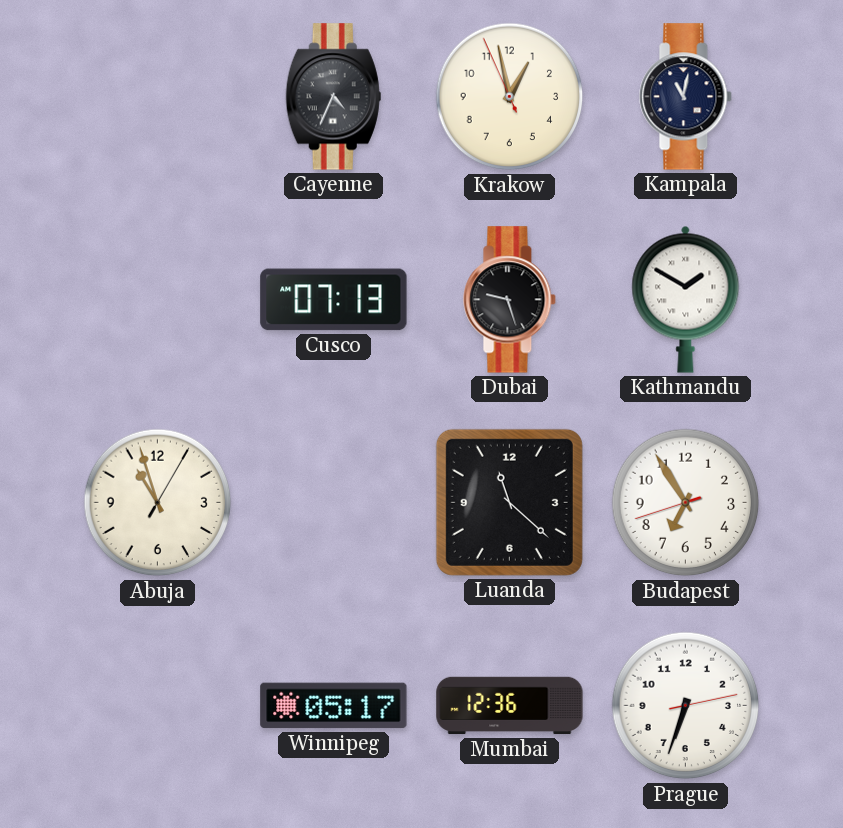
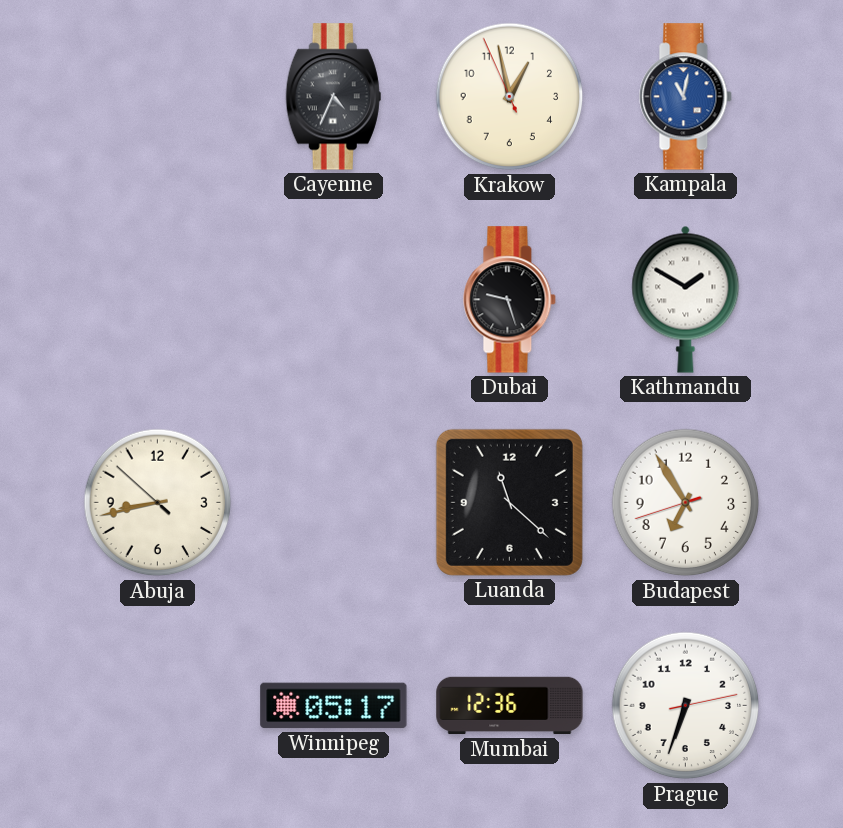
Kampala dial: navy -> blue (686, 97)
Cusco: 07:13 -> none (334, 300)
Abuja: 10:57 -> 8:42 (158, 503)
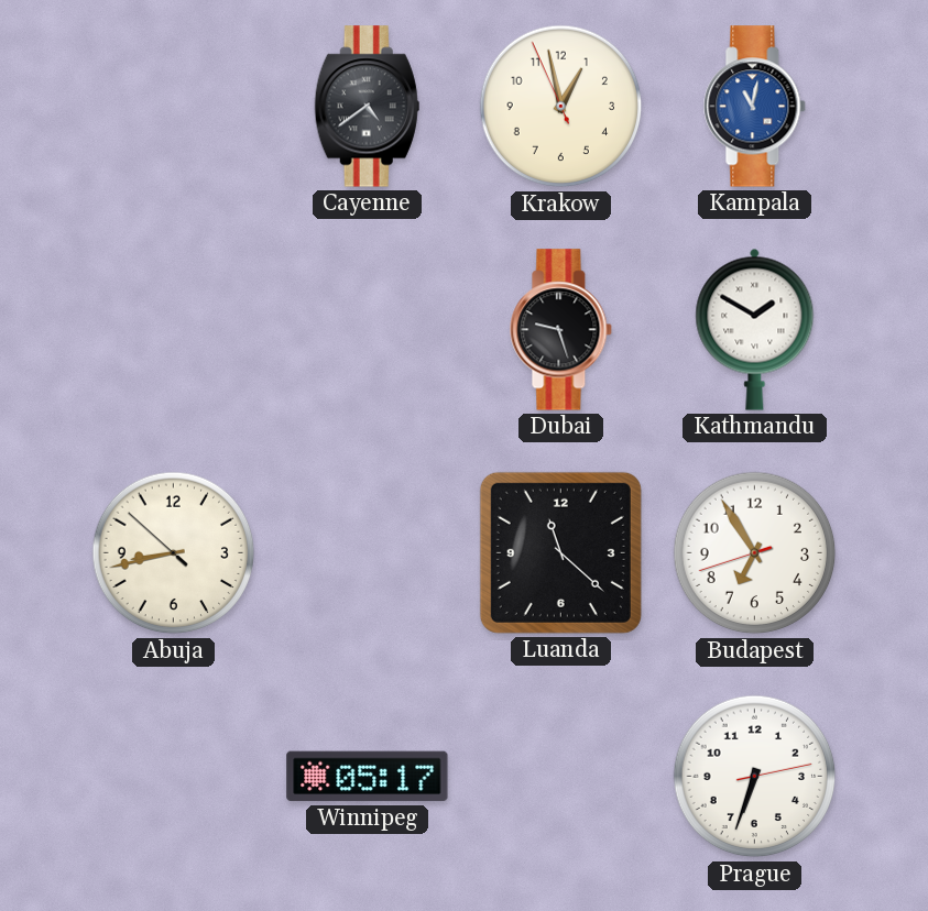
Cayenne: 4:34 -> 4:39 (367, 107)
Mumbai: 12:36 -> none (510, 706)
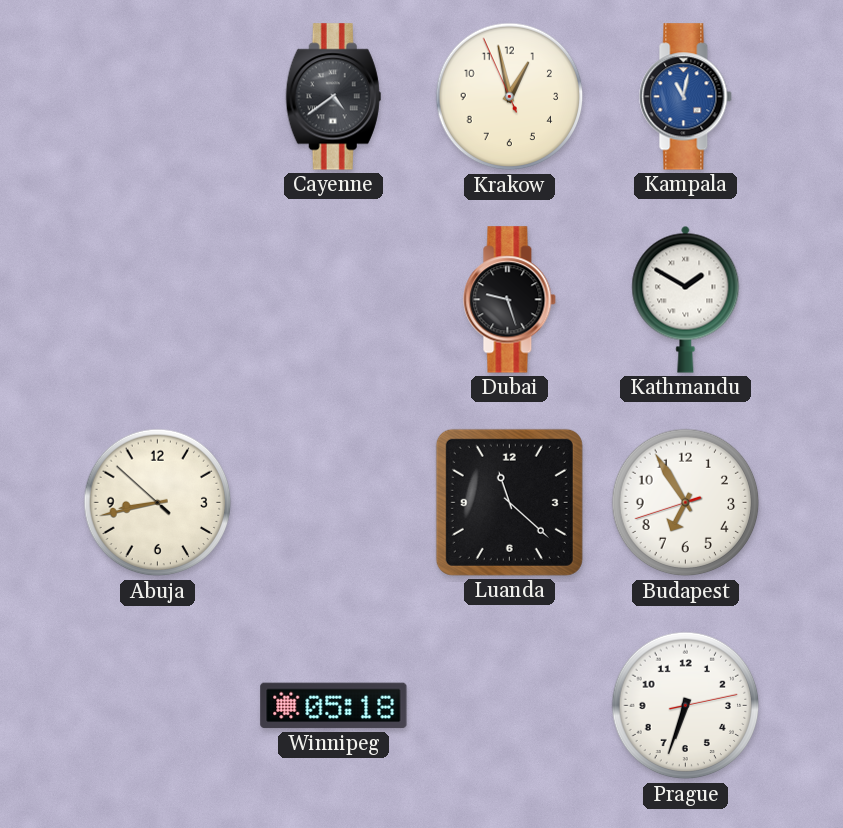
Winnipeg: 05:17 -> 05:18 (334, 706)
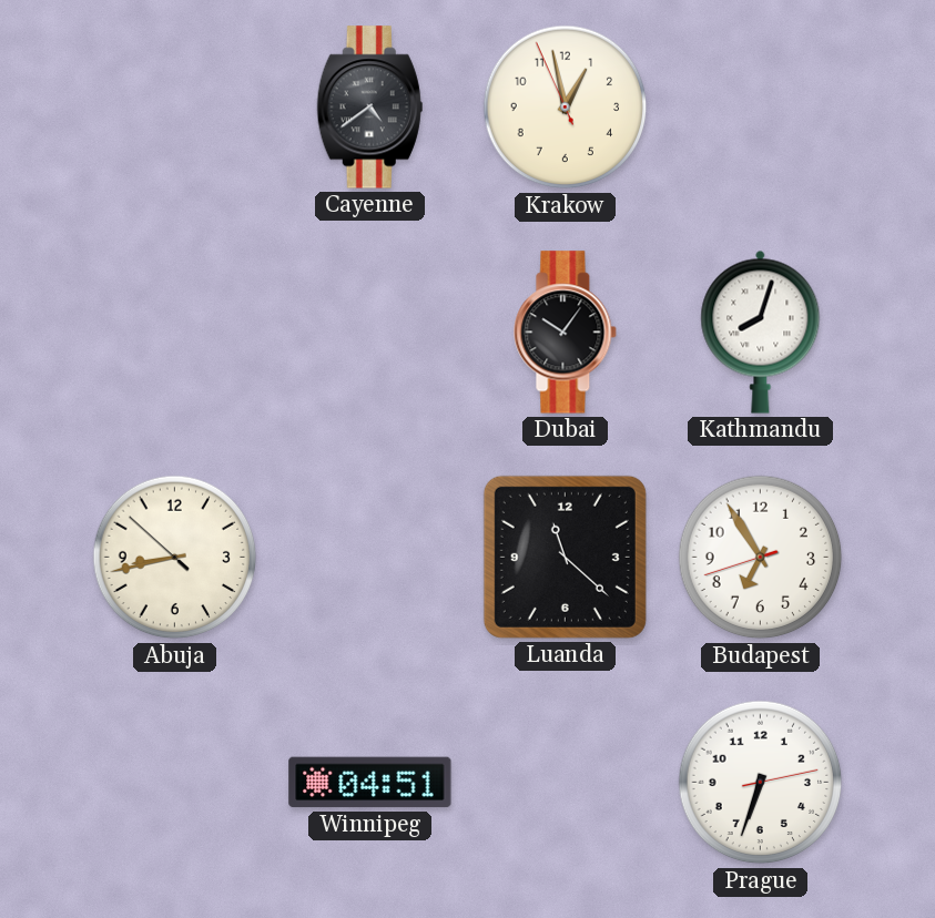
Kampala: 11:02 -> none (686, 97)
Dubai: 9:27 -> 10:06 (566, 333)
Kathmandu: 1:50 -> 8:03 (761, 331)
Winnipeg: 05:18 -> 04:51 (370, 783)
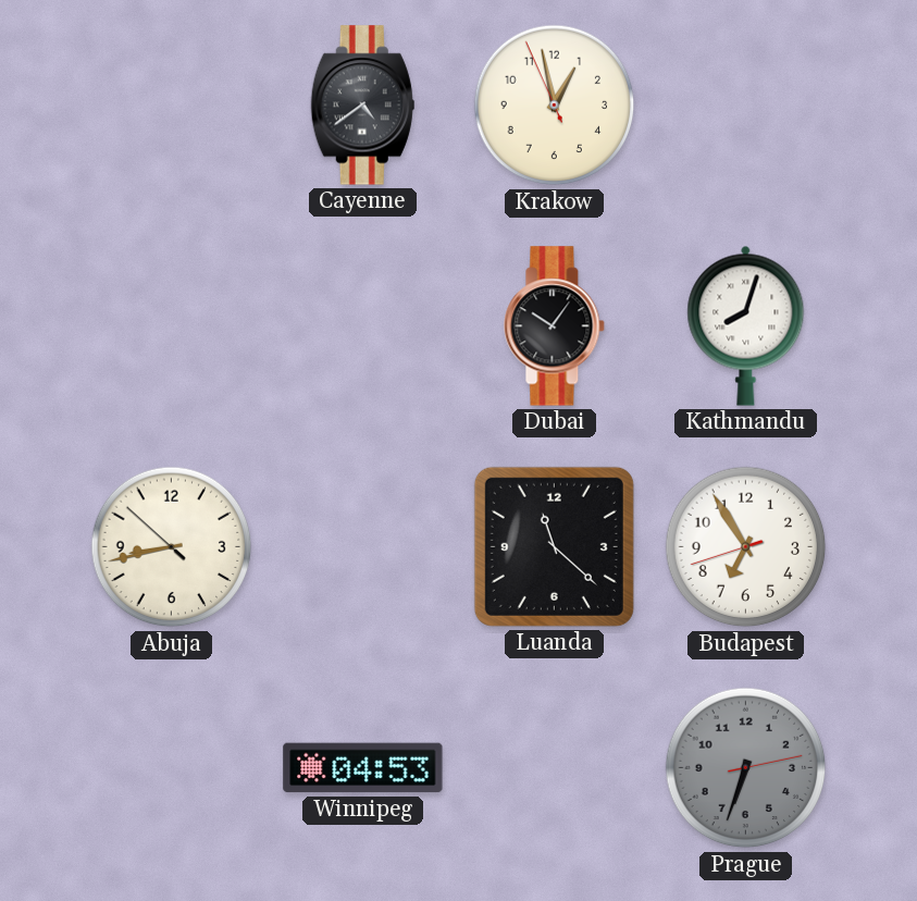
Winnipeg: 04:51 -> 04:53 (363, 768)
Prague dial: white -> grey (746, 768)
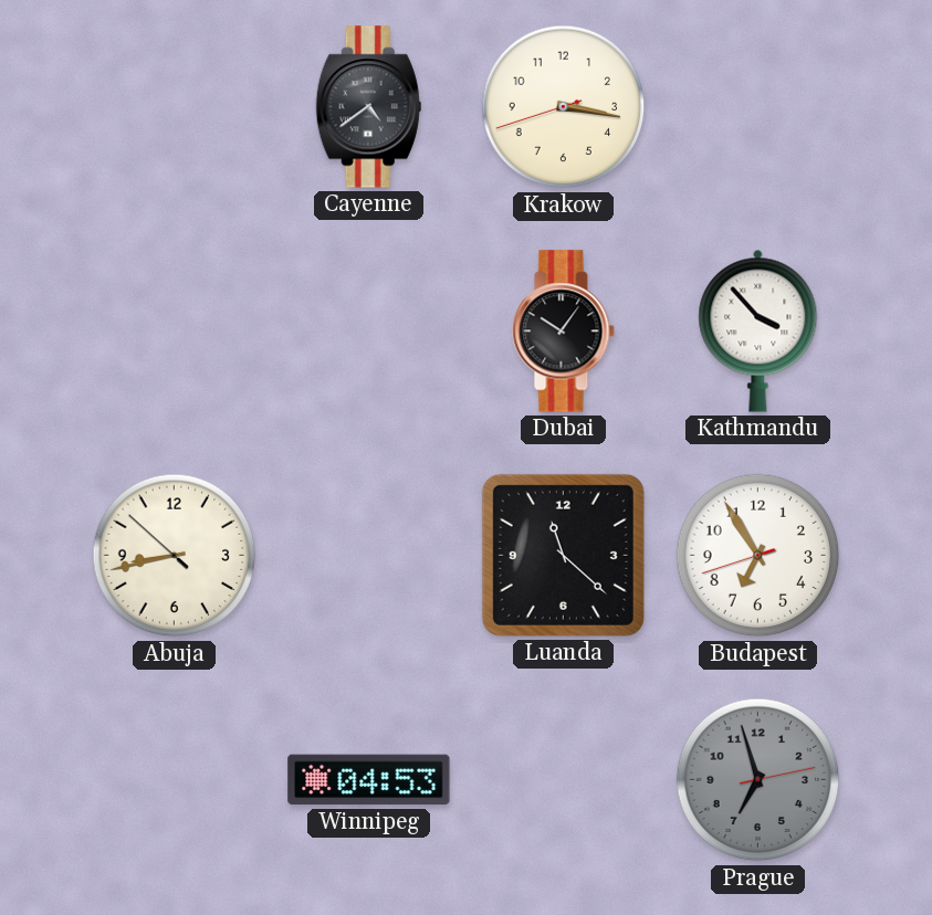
Krakow: 12:57 -> 3:16 (564, 107)
Kathmandu: 8:03 -> 3:53 (758, 330)
Prague: 6:33 -> 6:57 (758, 780)
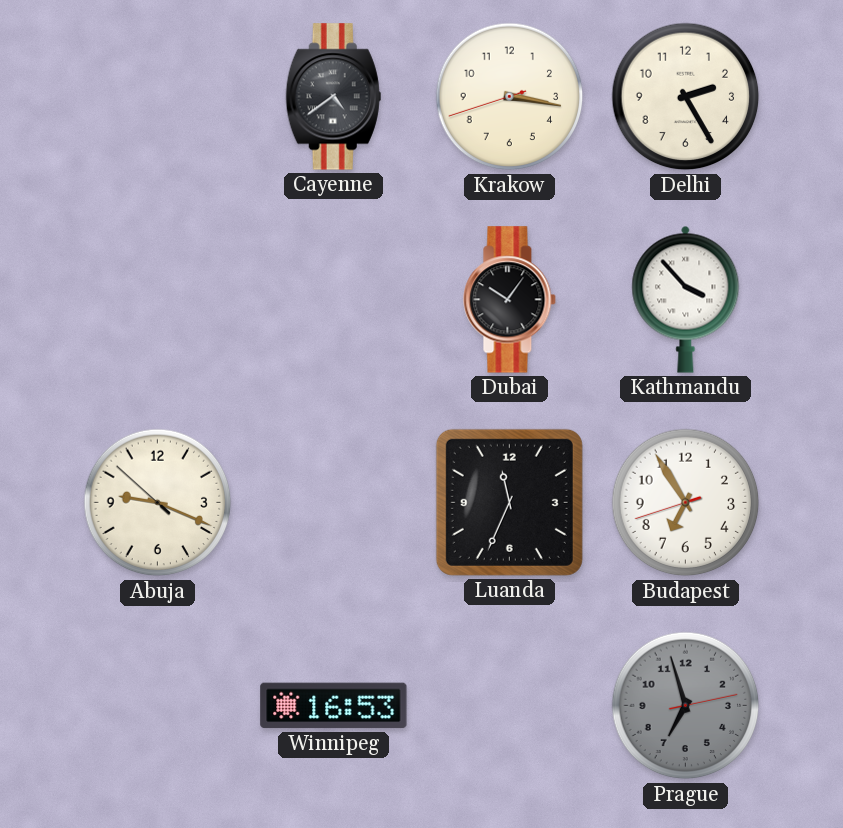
Delhi: none -> 2:25 (686, 97)
Abuja: 8:42 -> 9:18 (158, 503)
Luanda: 11:22 -> 11:34 (509, 502)
Winnipeg: 04:53 -> 16:53 (334, 706)
